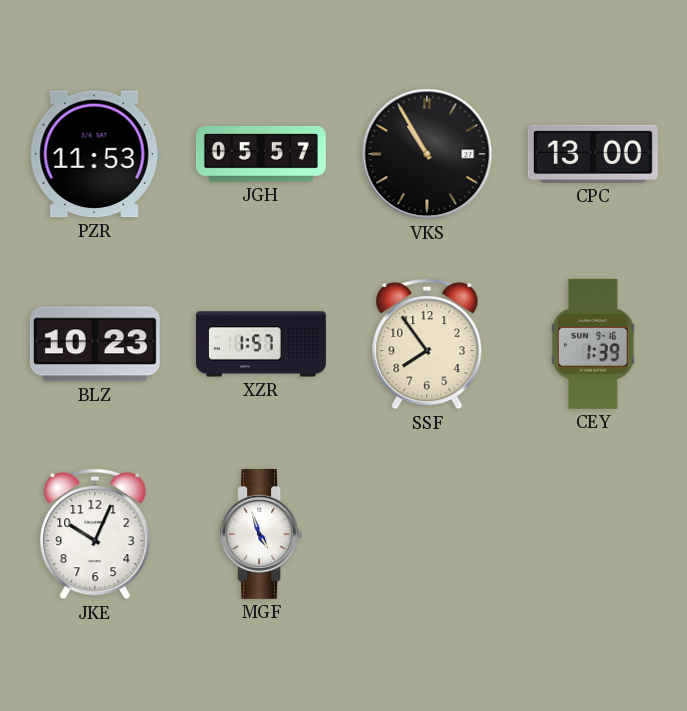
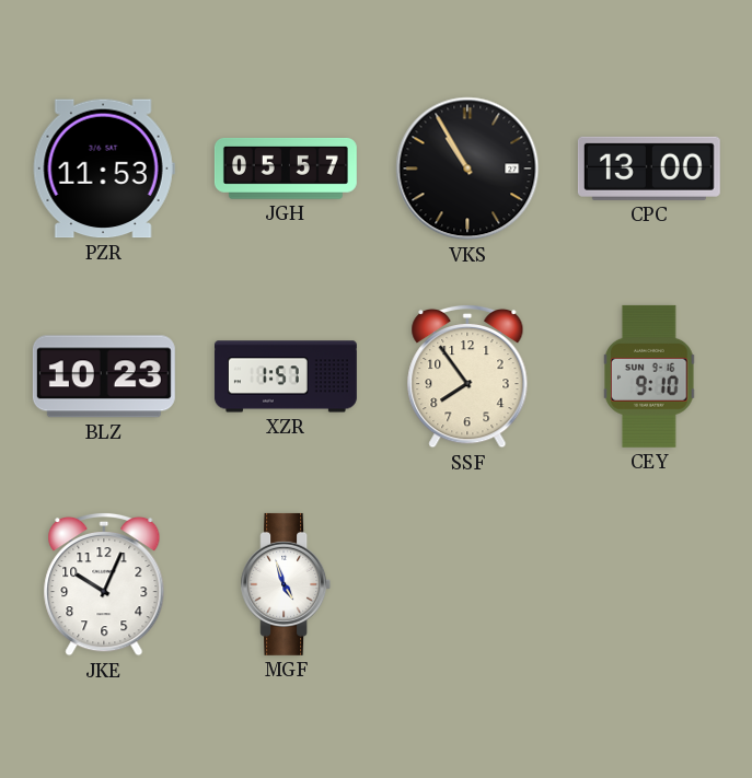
CEY: 1:39 -> 9:10 (650, 376)
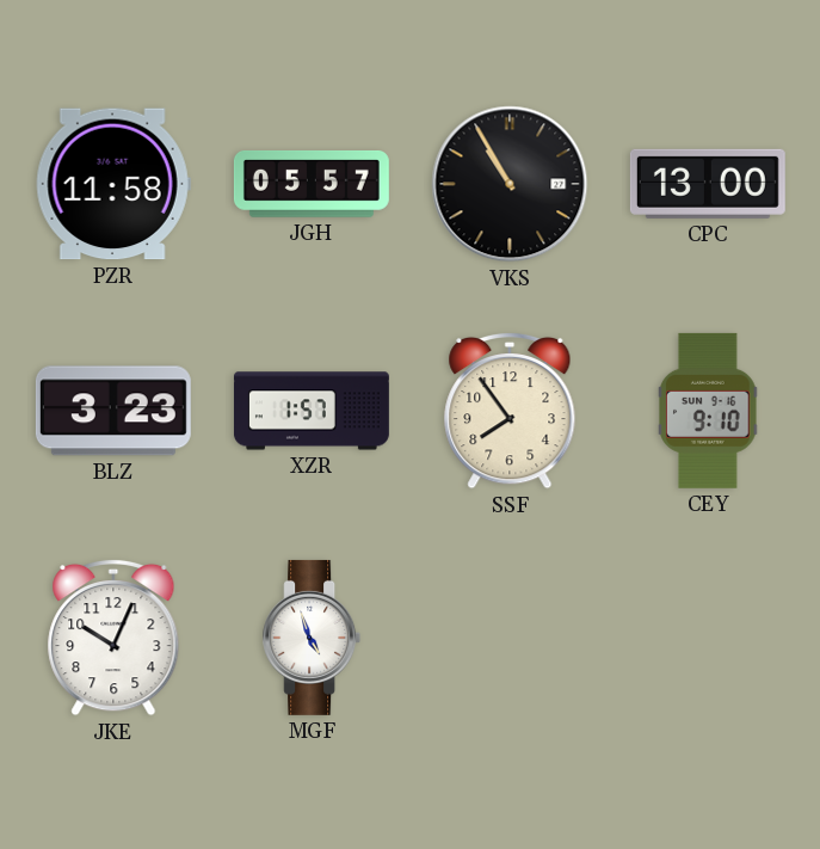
PZR: 11:53 -> 11:58 (113, 184)
BLZ: 10:23 -> 3:23 (113, 411)
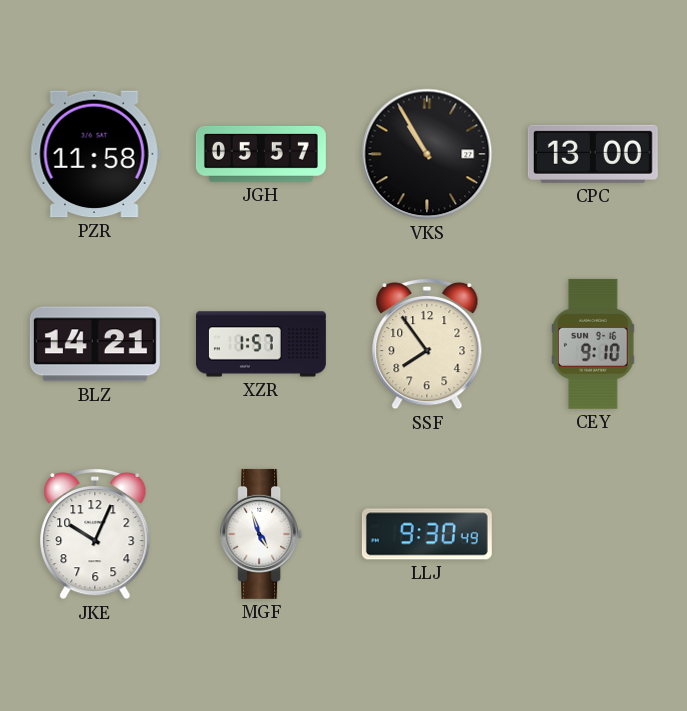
BLZ: 3:23 -> 14:21 (95, 344)
LLJ: none -> 9:30 (427, 534)
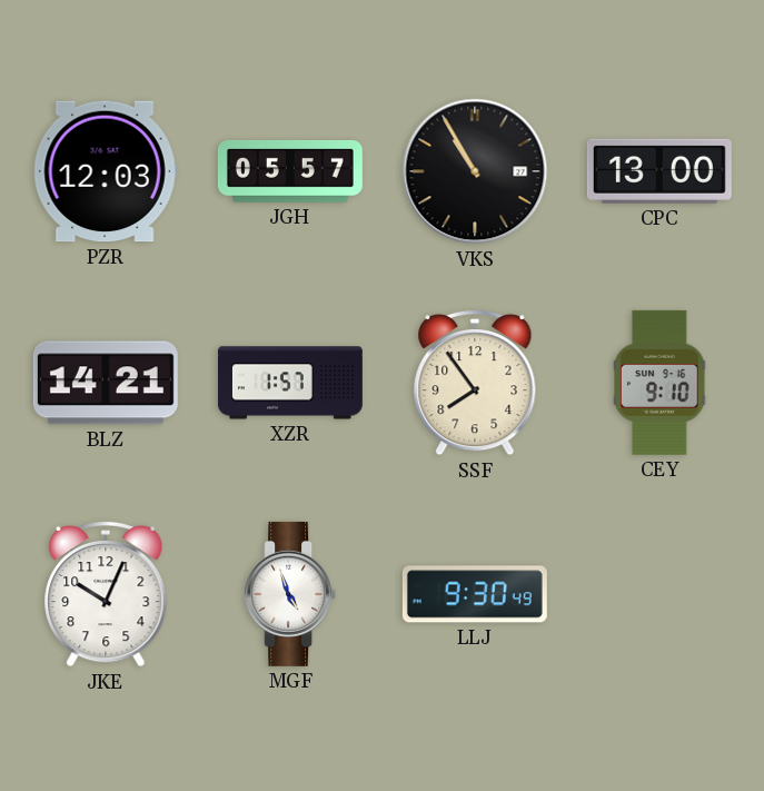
PZR: 11:58 -> 12:03 (106, 171)
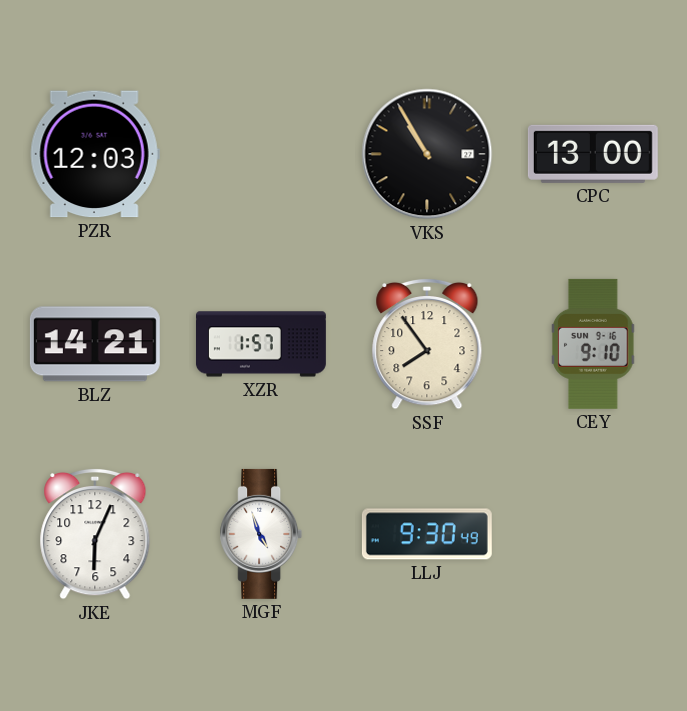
JGH: 05:57 -> none (290, 172)
JKE: 10:04 -> 6:04 (95, 534)
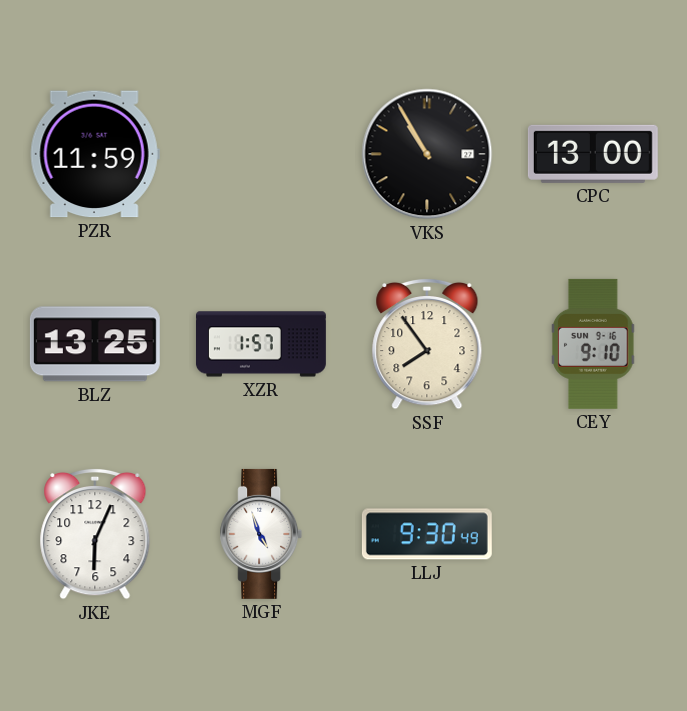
PZR: 12:03 -> 11:59 (95, 154)
BLZ: 14:21 -> 13:25 (95, 344)
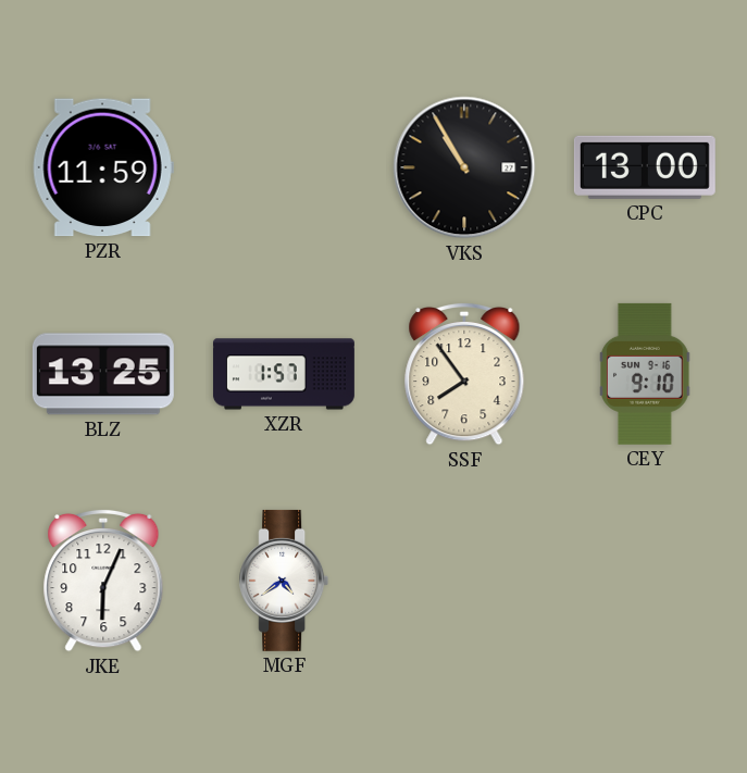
MGF: 4:57 -> 4:39 (284, 581)
LLJ: 9:30 -> none (427, 534)
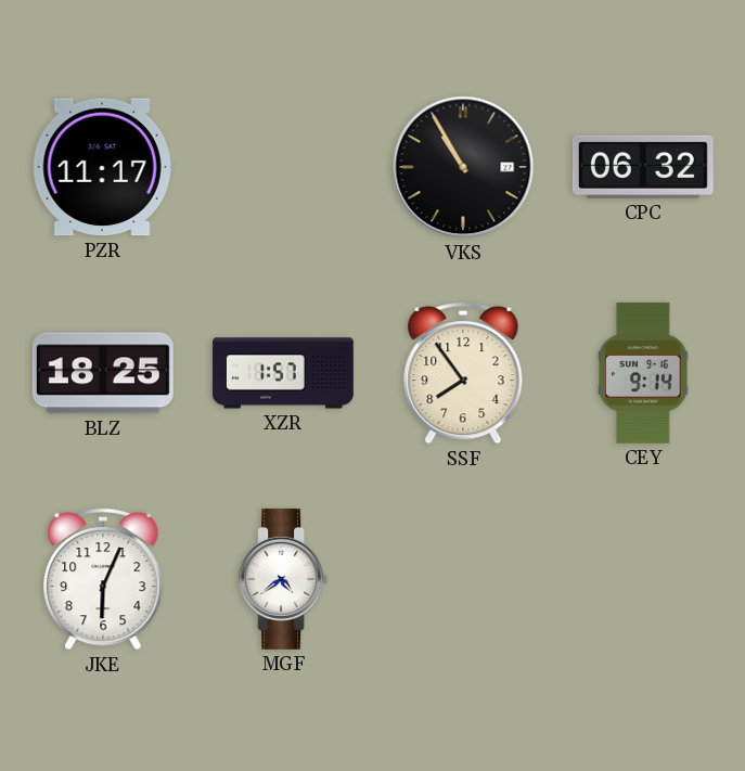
PZR: 11:59 -> 11:17 (103, 167)
CPC: 13:00 -> 06:32 (643, 167)
BLZ: 13:25 -> 18:25 (103, 373)
CEY: 9:10 -> 9:14 (644, 373)
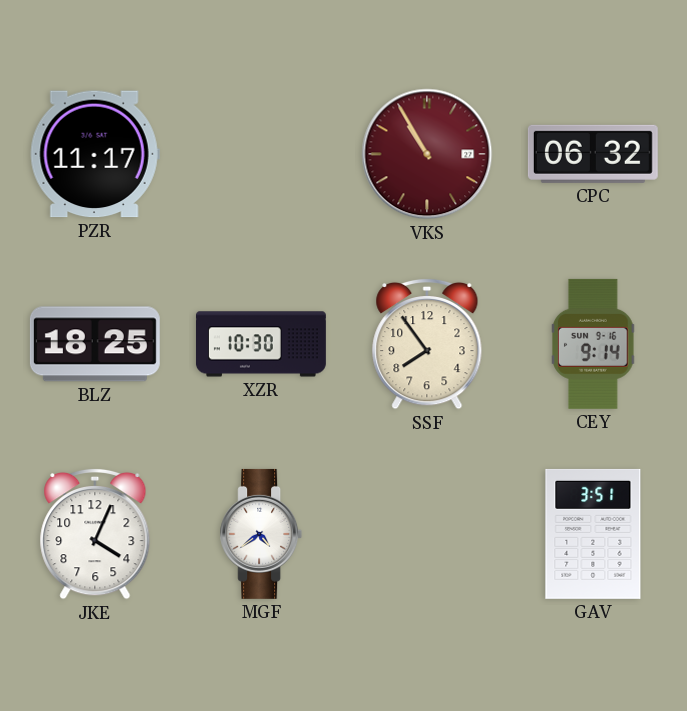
VKS dial: black -> burgundy (427, 154)
XZR: 1:57 -> 10:30 (261, 344)
JKE: 6:04 -> 4:04 (95, 534)
GAV: none -> 3:51 (593, 534)
